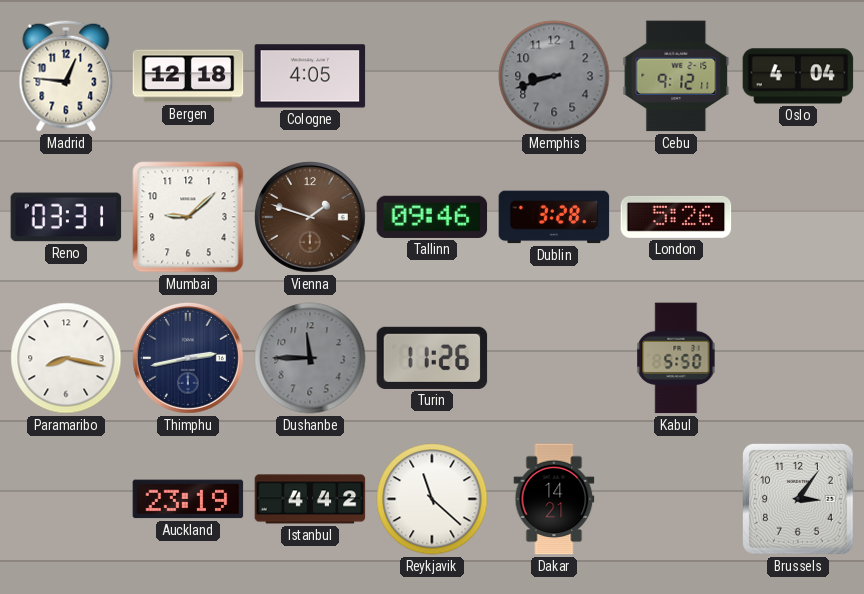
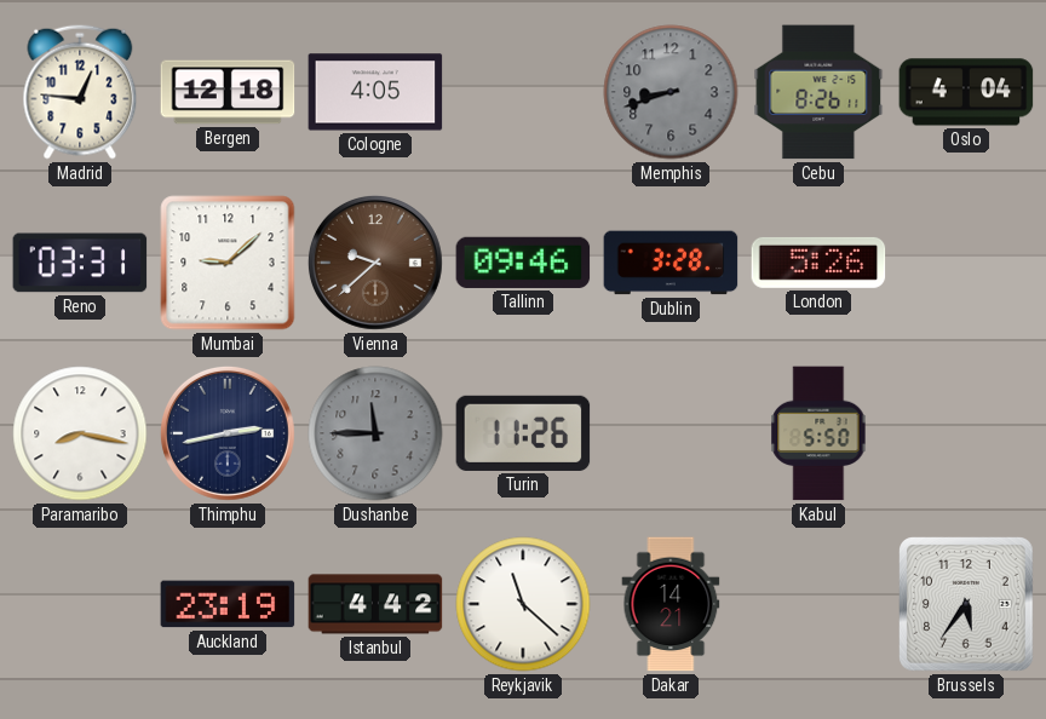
Cebu: 9:12 -> 8:26 (818, 92)
Vienna: 1:48 -> 9:38 (375, 263)
Brussels: 3:06 -> 5:36 (967, 605)
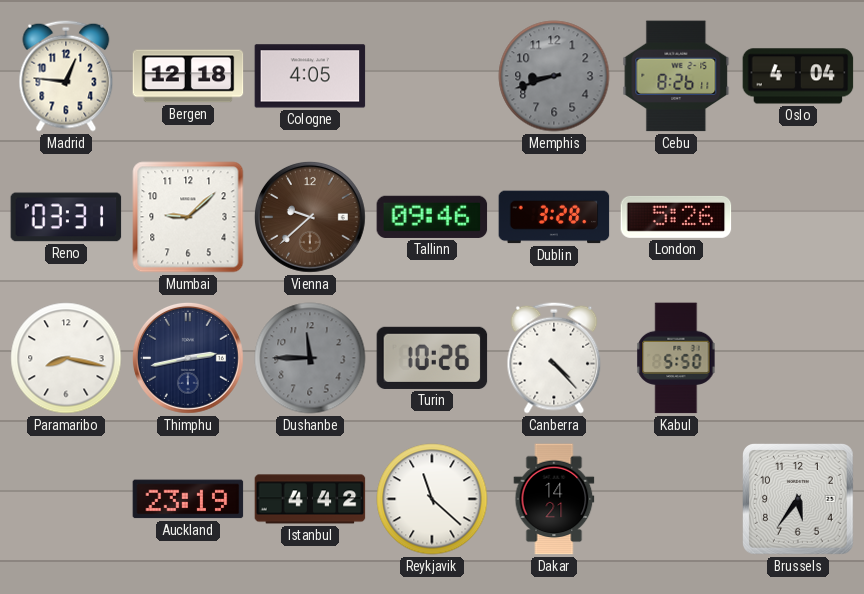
Turin: 11:26 -> 10:26 (432, 358)
Canberra: none -> 4:23 (554, 358)
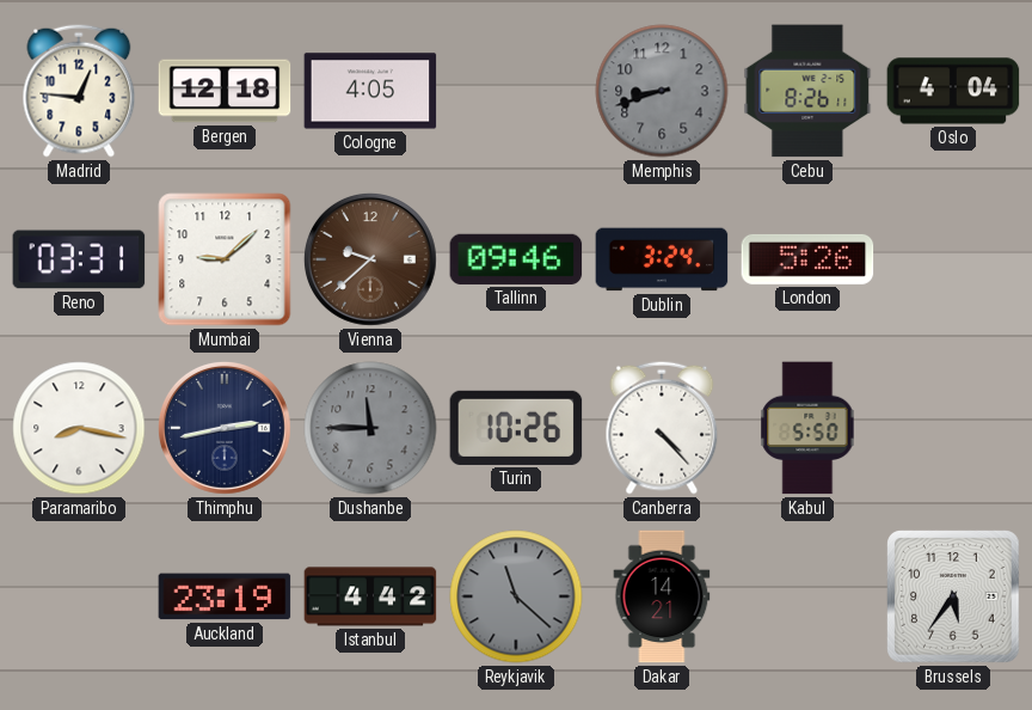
Dublin: 3:28 -> 3:24 (662, 259)
Reykjavik dial: white -> grey (516, 596)
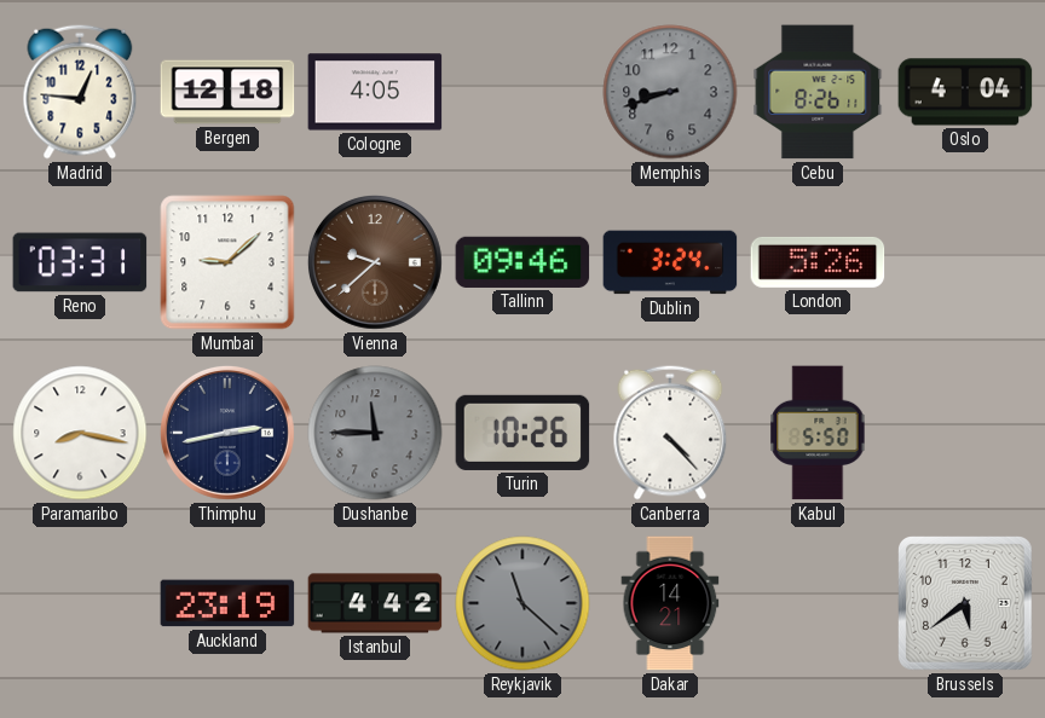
Brussels: 5:36 -> 5:39 (966, 604)
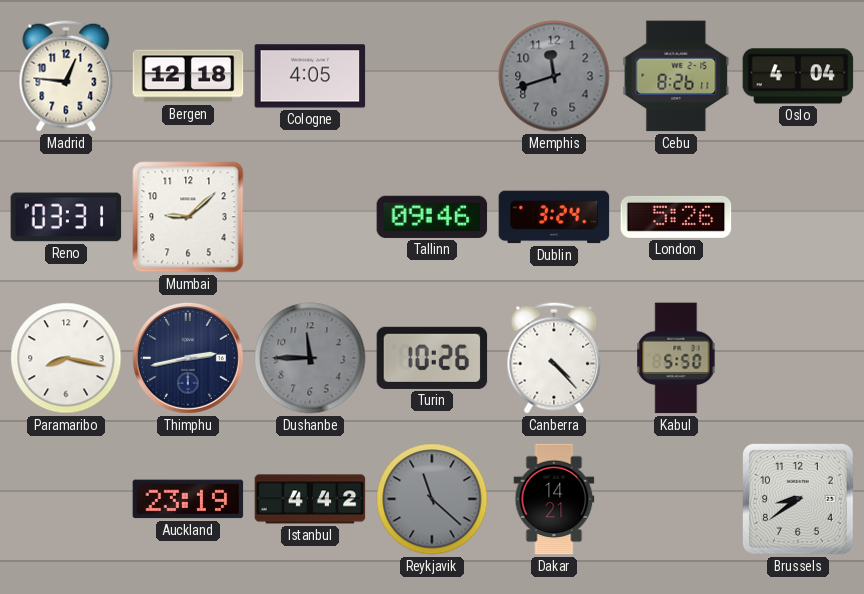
Memphis: 8:42 -> 11:42 (554, 76)
Vienna: 9:38 -> none (375, 262)
Brussels: 5:39 -> 8:39 (799, 500)
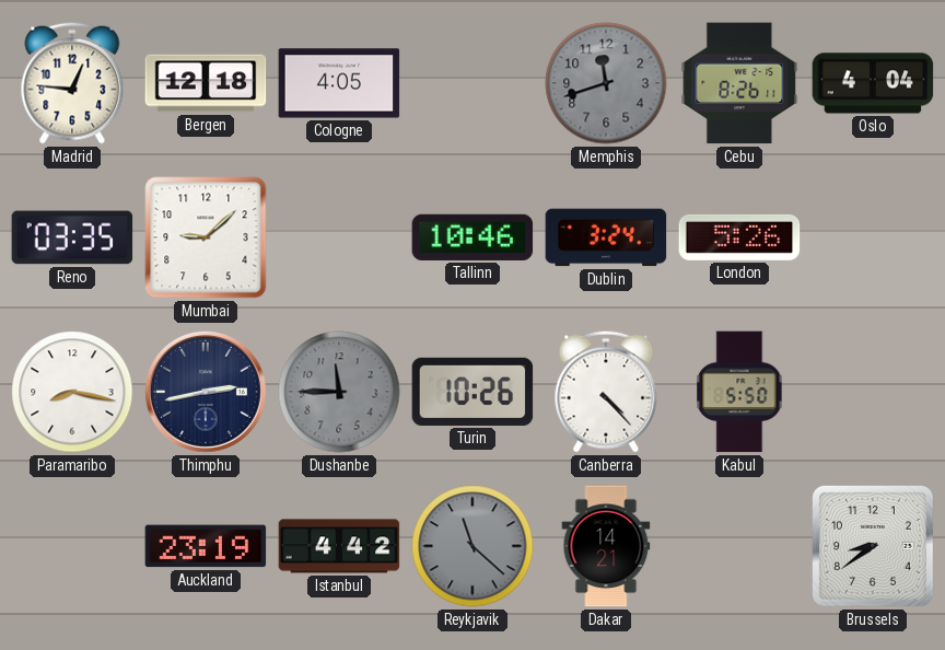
Reno: 03:31 -> 03:35 (72, 237)
Tallinn: 09:46 -> 10:46 (472, 237)
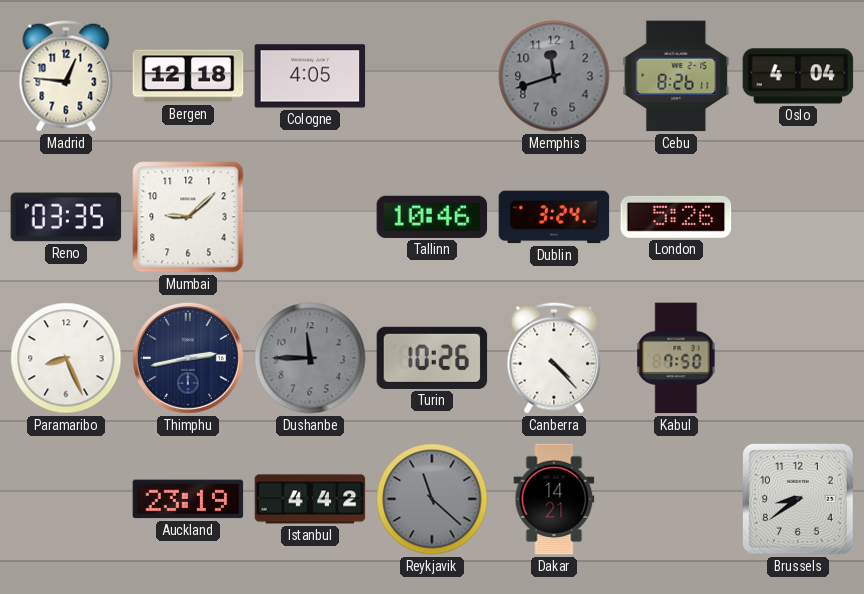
Paramaribo: 8:17 -> 8:26 (66, 358)
Kabul: 5:50 -> 7:50 (676, 358)
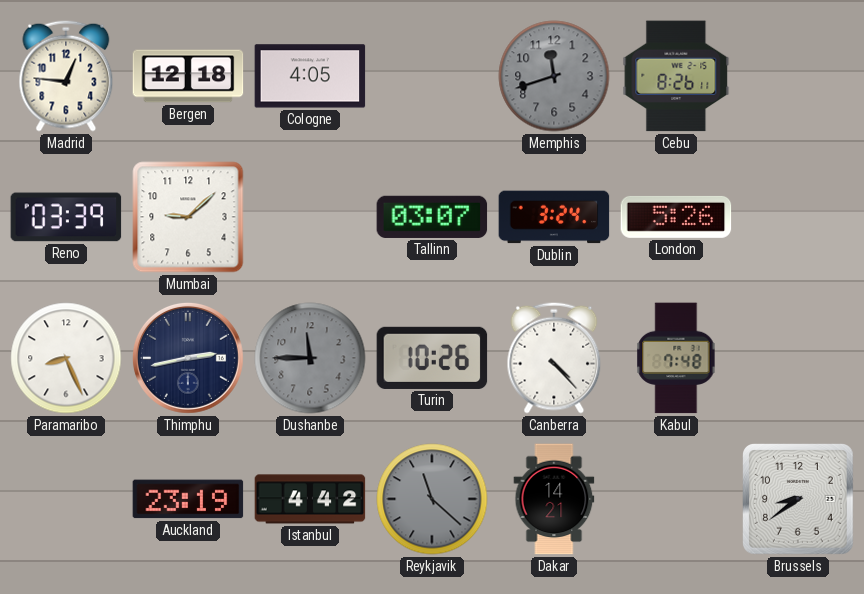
Oslo: 4:04 -> none (798, 76)
Reno: 03:35 -> 03:39 (66, 217)
Tallinn: 10:46 -> 03:07 (432, 217)
Kabul: 7:50 -> 7:48 (676, 358)
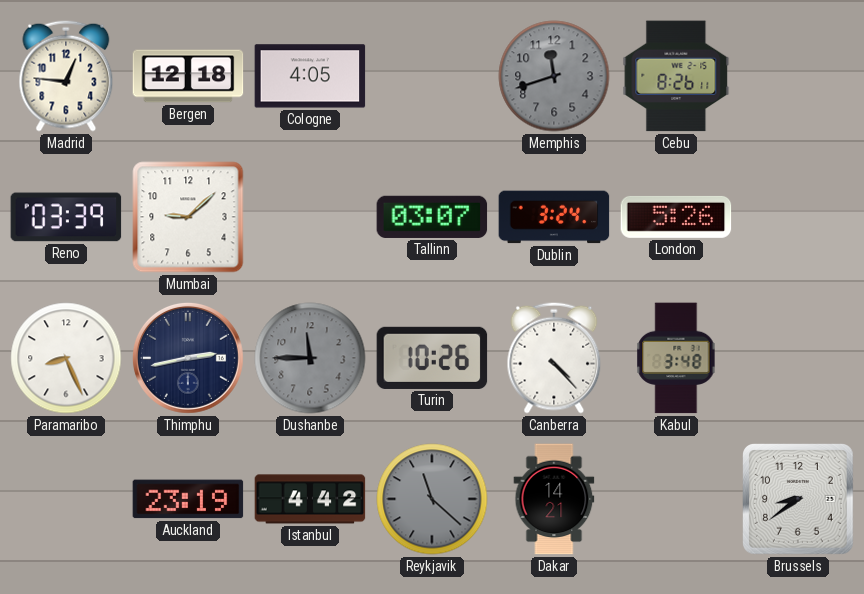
Kabul: 7:48 -> 3:48 (676, 358)
